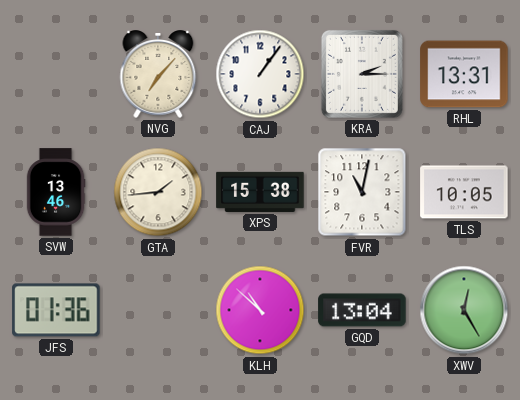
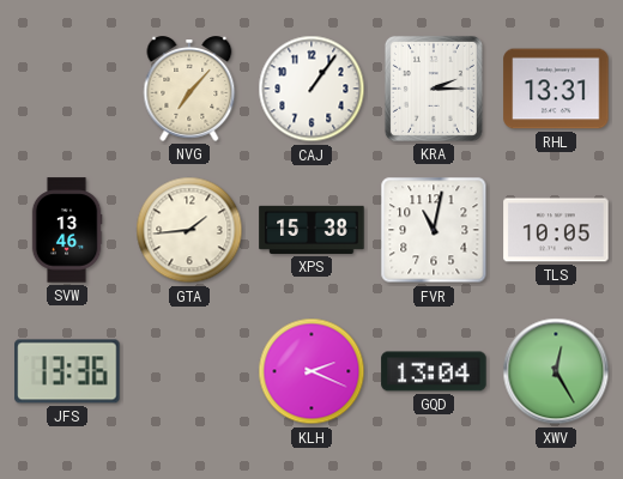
JFS: 01:36 -> 13:36 (67, 371)
KLH: 10:52 -> 2:19 (311, 371)
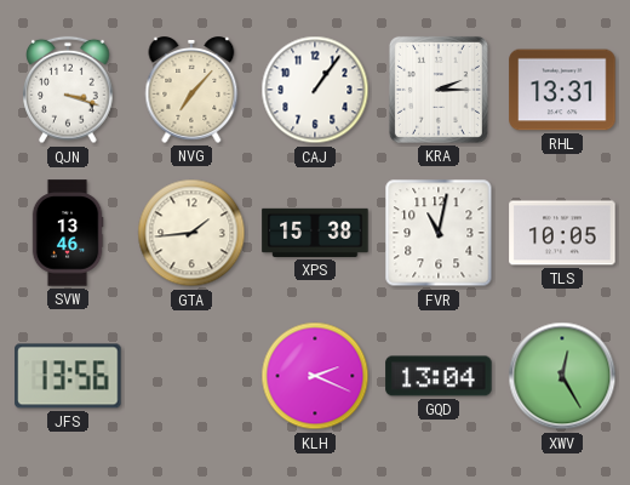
QJN: none -> 3:18 (68, 90)
JFS: 13:36 -> 13:56 (68, 376)
